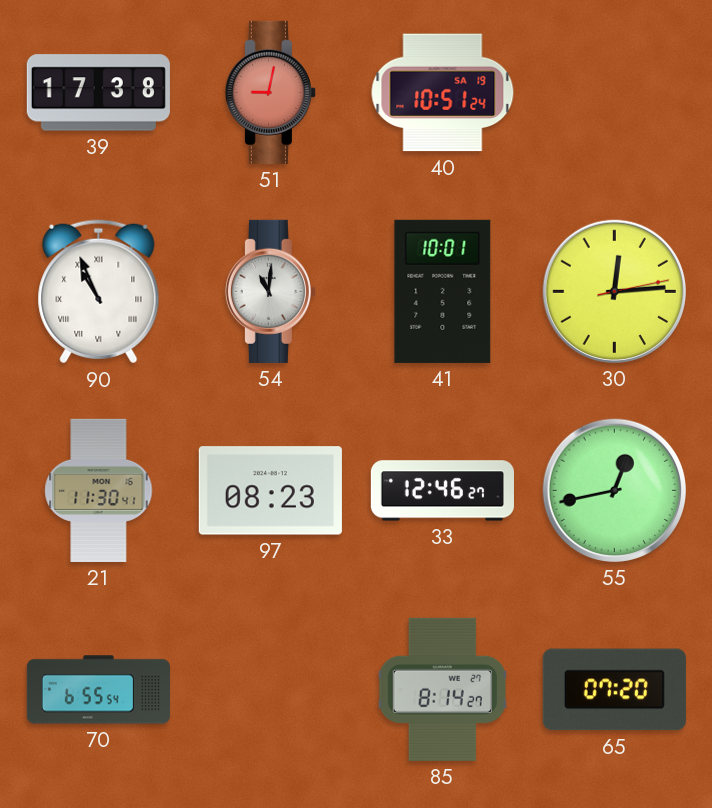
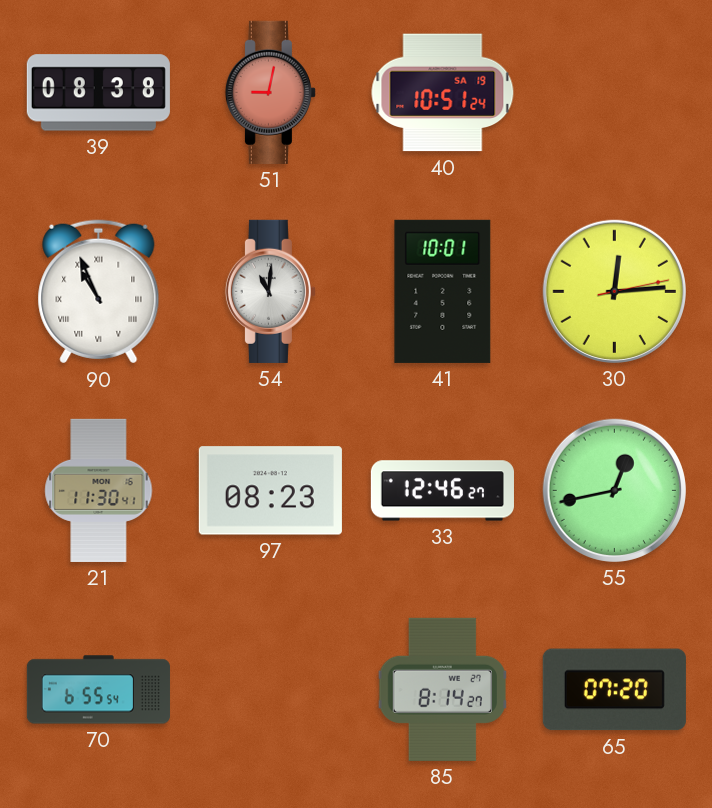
39: 17:38 -> 08:38 (98, 93)
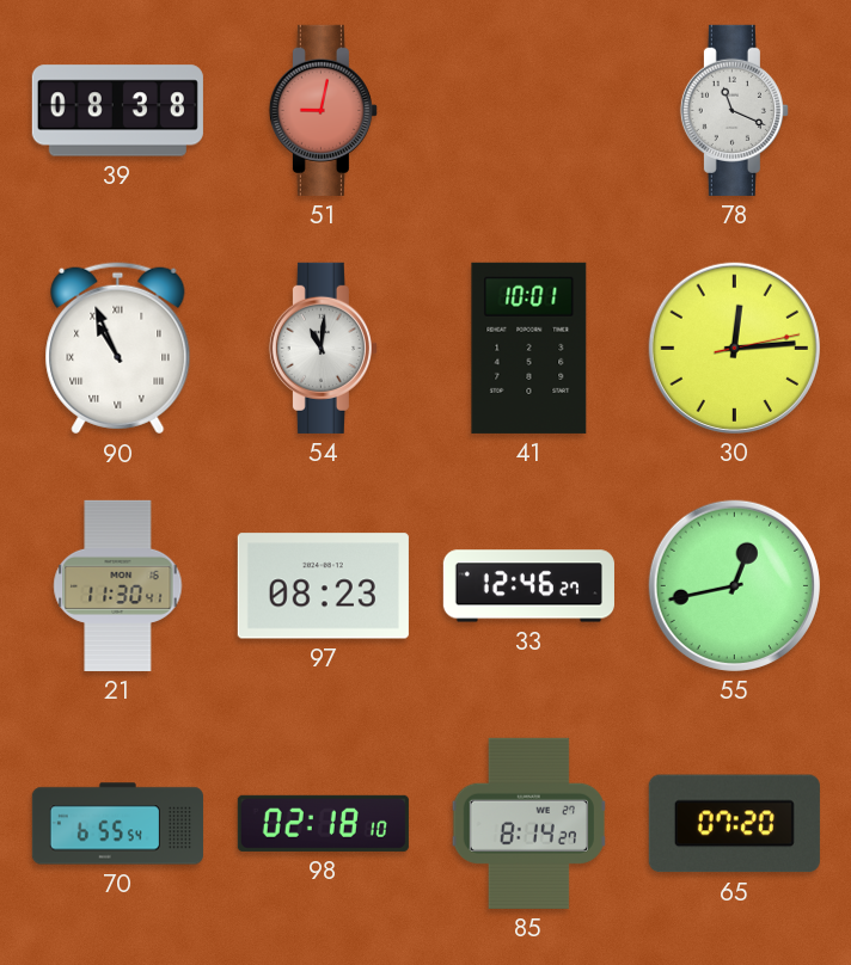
40: 10:51 -> none (443, 93)
78: none -> 11:19 (734, 110)
98: none -> 02:18 (323, 823)
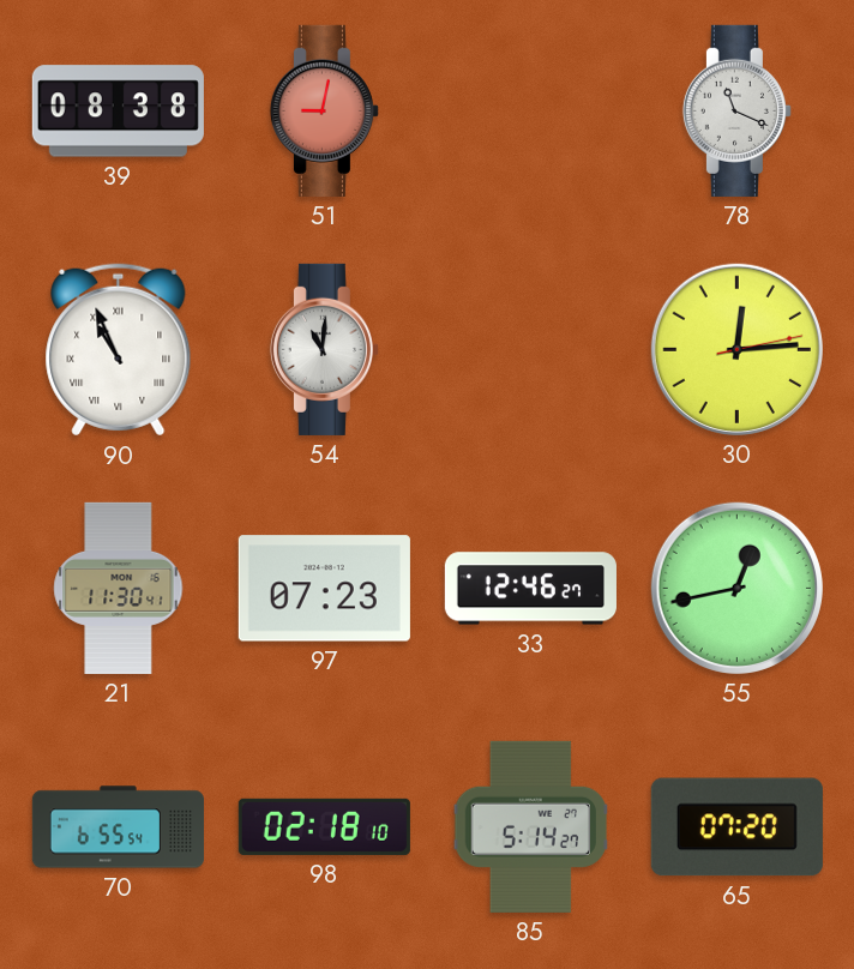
41: 10:01 -> none (529, 348)
97: 08:23 -> 07:23 (324, 589)
85: 8:14 -> 5:14 (530, 826)
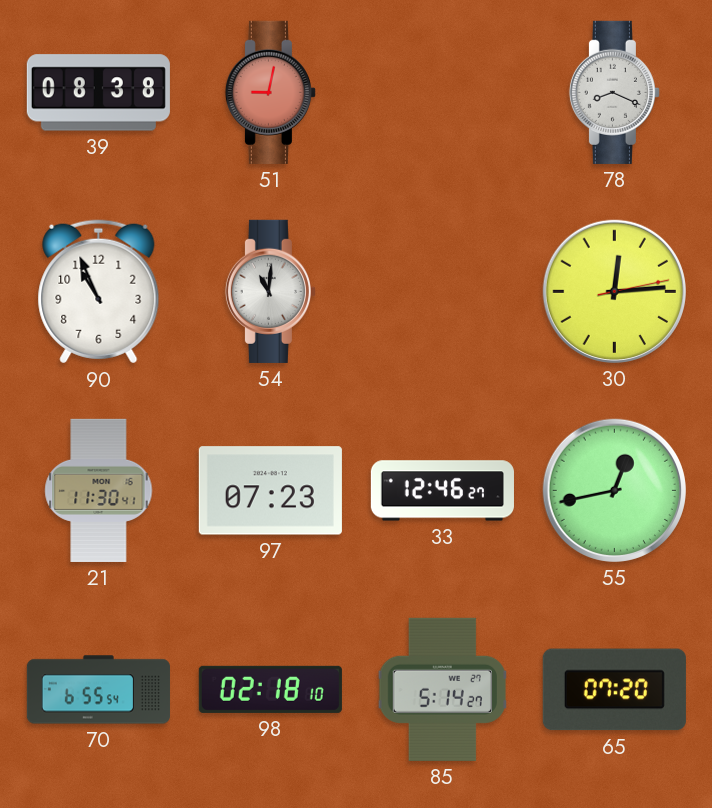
78: 11:19 -> 8:19 (614, 92)
90 numerals: Roman -> Arabic (99, 292)
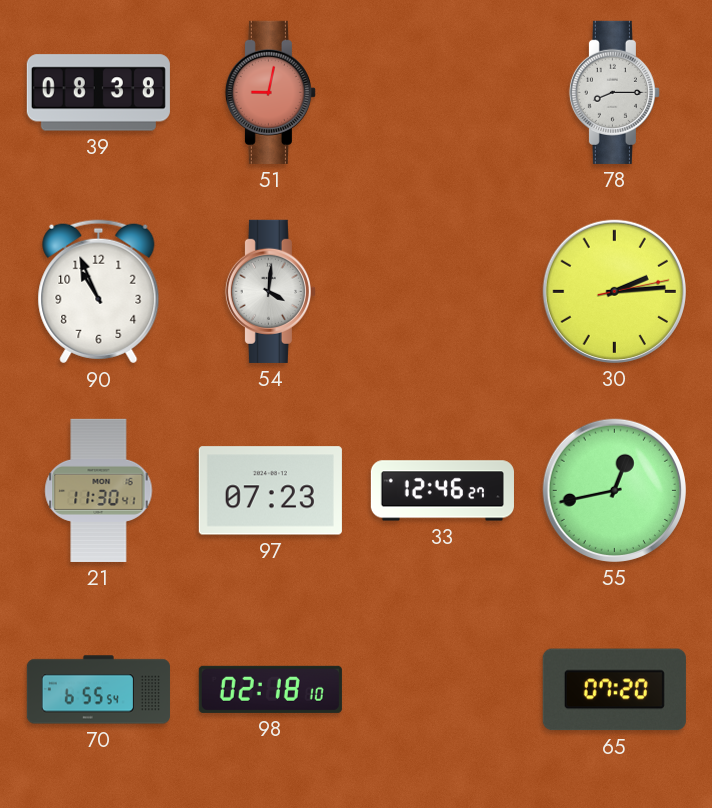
78: 8:19 -> 8:15 (614, 92)
54: 11:01 -> 4:01 (270, 291)
30: 12:14 -> 2:14 (614, 291)
85: 5:14 -> none (442, 689)
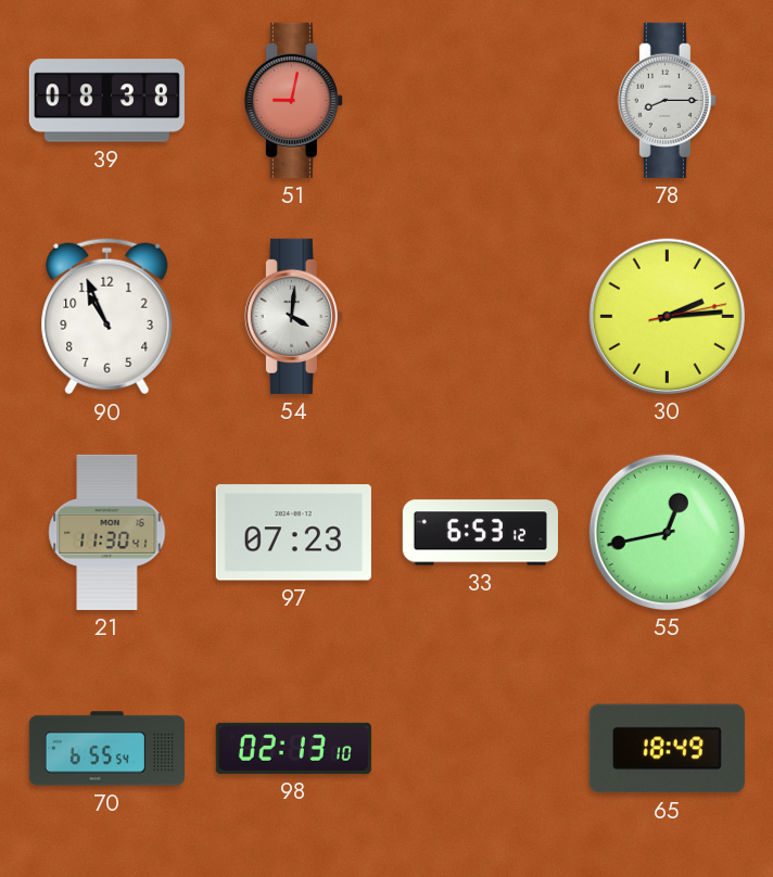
33: 12:46 -> 6:53 (480, 533)
98: 02:18 -> 02:13 (293, 748)
65: 07:20 -> 18:49 (667, 749)
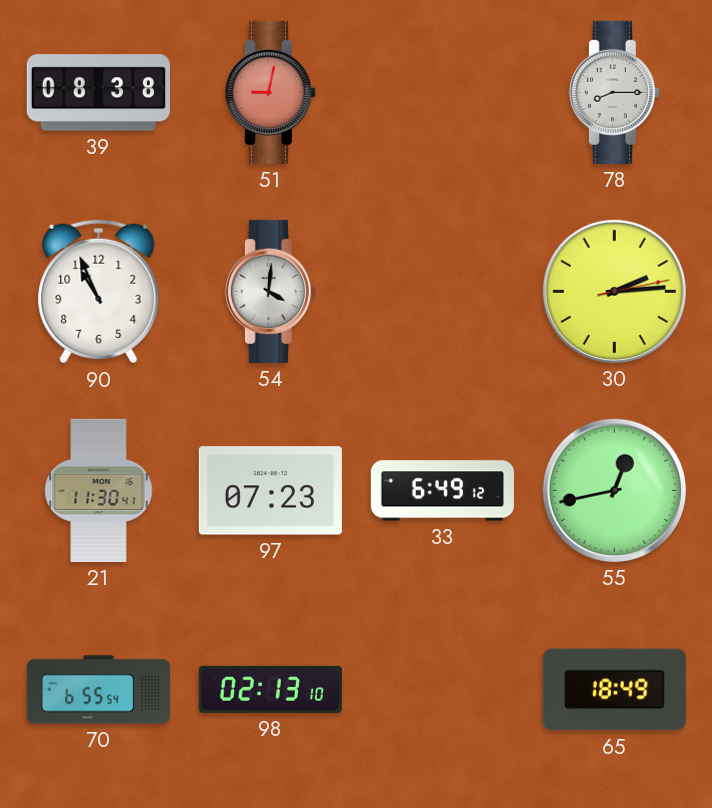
33: 6:53 -> 6:49 (442, 491)
